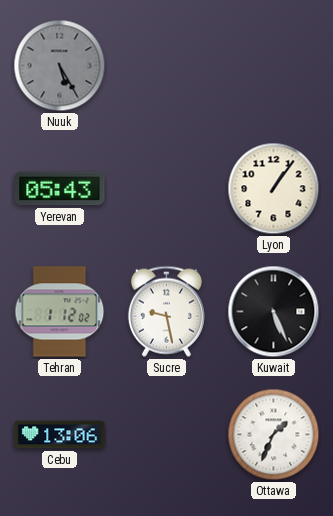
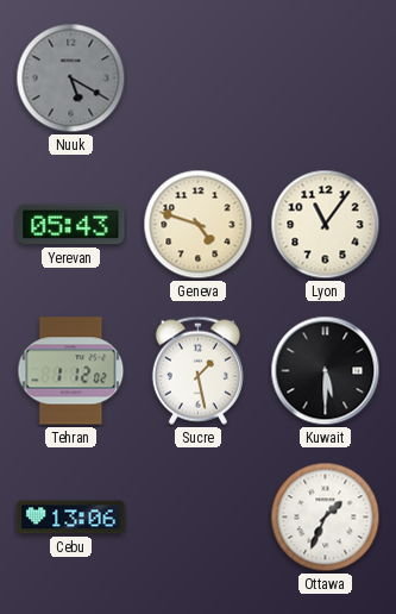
Nuuk: 5:25 -> 5:20 (71, 79)
Geneva: none -> 4:48 (199, 225)
Lyon: 1:06 -> 11:06 (326, 225)
Sucre: 9:28 -> 1:28 (197, 370)
Kuwait: 5:26 -> 5:30 (326, 371)
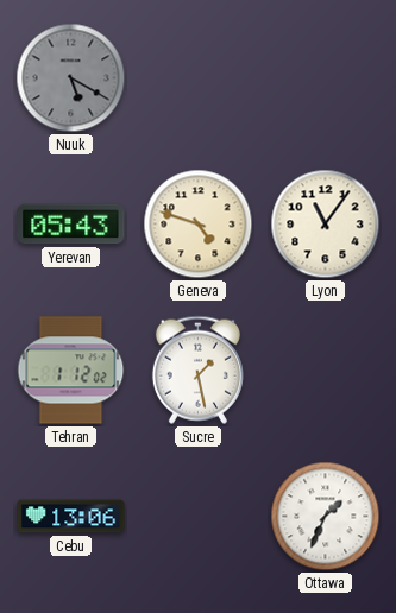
Kuwait: 5:30 -> none (326, 371)
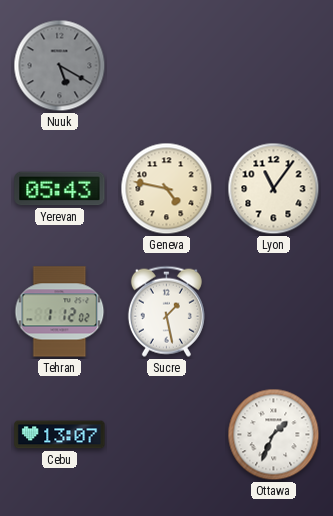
Geneva: 4:48 -> 4:47 (167, 189)
Cebu: 13:06 -> 13:07 (60, 435)
